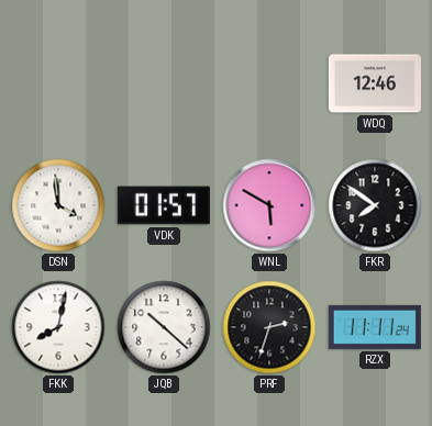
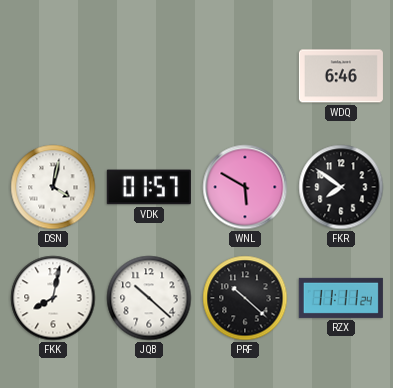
WDQ: 12:46 -> 6:46 (341, 76)
DSN: 3:59 -> 4:02 (53, 187)
PRF: 2:33 -> 10:22 (245, 298)
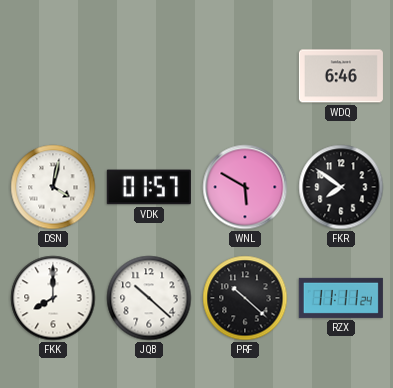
FKK: 8:02 -> 8:00 (53, 298)
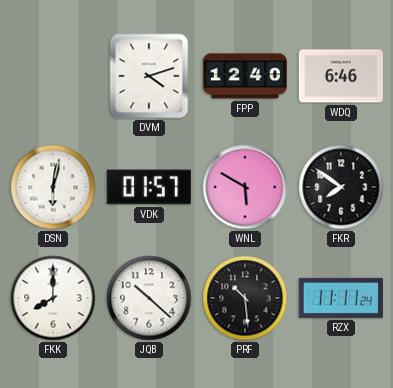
DVM: none -> 4:12 (149, 76)
FPP: none -> 12:40 (245, 76)
DSN: 4:02 -> 6:02 (53, 187)
PRF: 10:22 -> 10:29 (245, 298)
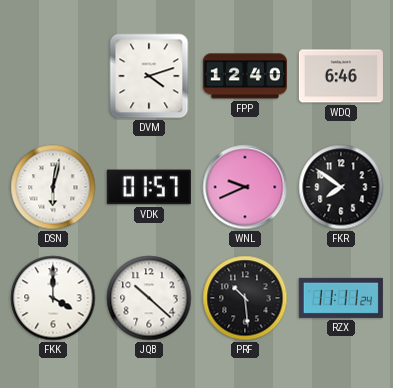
WNL: 5:50 -> 9:41 (245, 187)
FKK: 8:00 -> 4:00 (53, 298)
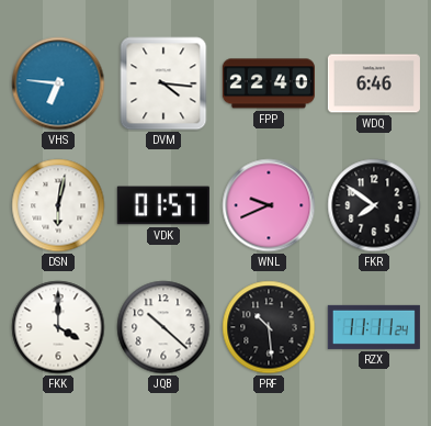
VHS: none -> 6:46 (58, 83)
DVM: 4:12 -> 4:16 (163, 83)
FPP: 12:40 -> 22:40 (269, 83)
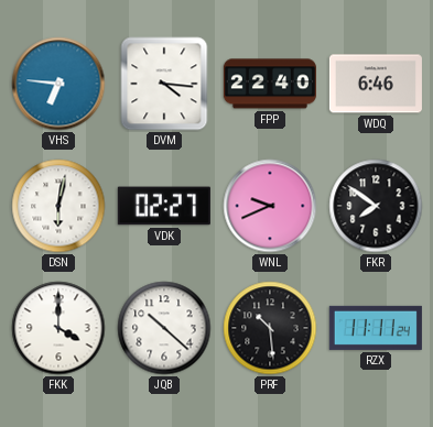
VDK: 01:57 -> 02:27 (164, 206)
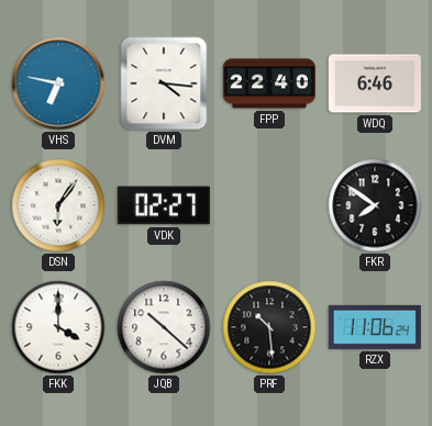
VHS: 6:46 -> 6:47 (58, 83)
DSN: 6:02 -> 6:06 (58, 205)
WNL: 9:41 -> none (270, 206)
RZX: 11:11 -> 11:06 (375, 327)
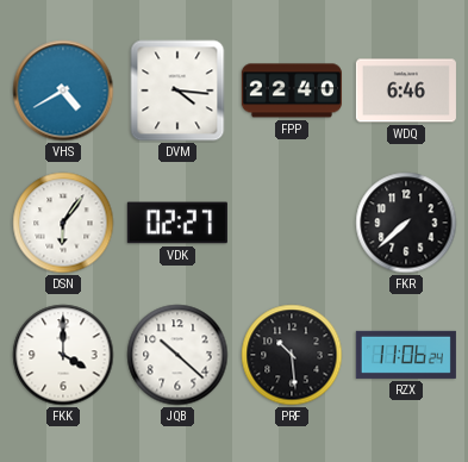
VHS: 6:47 -> 4:40 (63, 90)
FKR: 7:51 -> 7:38 (406, 223)
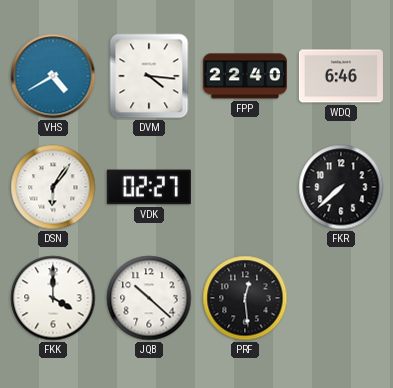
PRF: 10:29 -> 12:29 (245, 298)
RZX: 11:06 -> none (406, 355)
